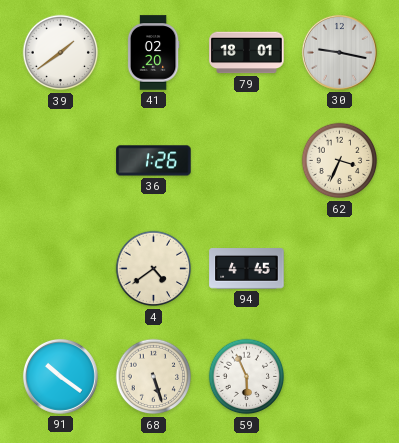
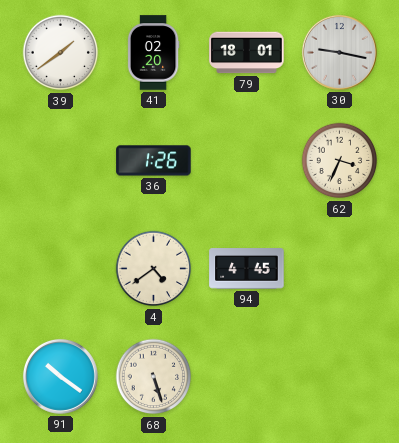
59: 5:56 -> none (247, 377)
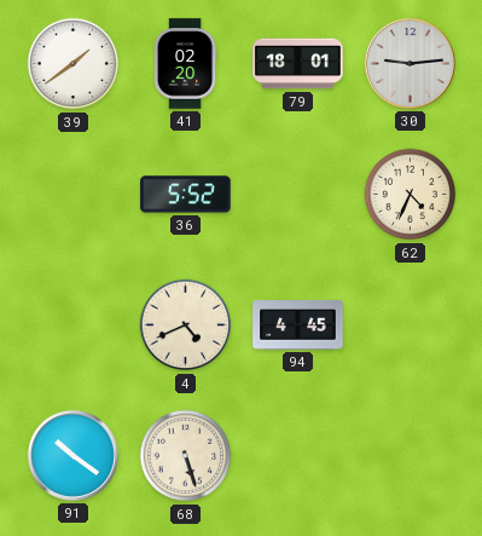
30: 9:17 -> 9:14 (410, 63)
36: 1:26 -> 5:52 (186, 195)
62: 3:34 -> 4:34 (411, 195)
4: 4:39 -> 4:41 (186, 325)
